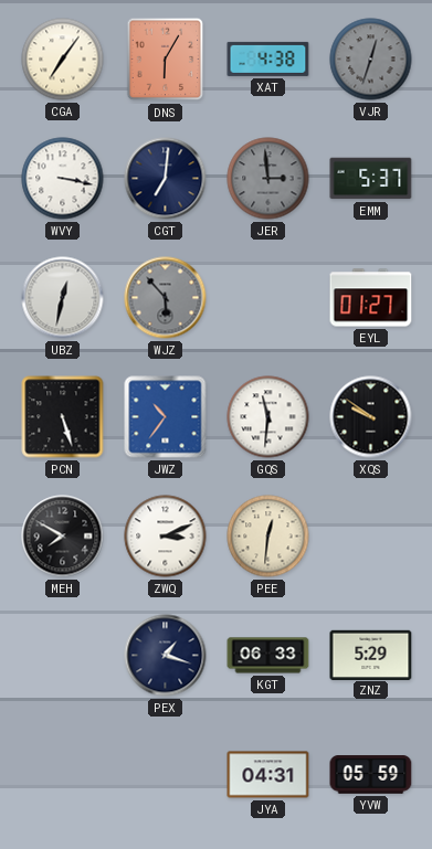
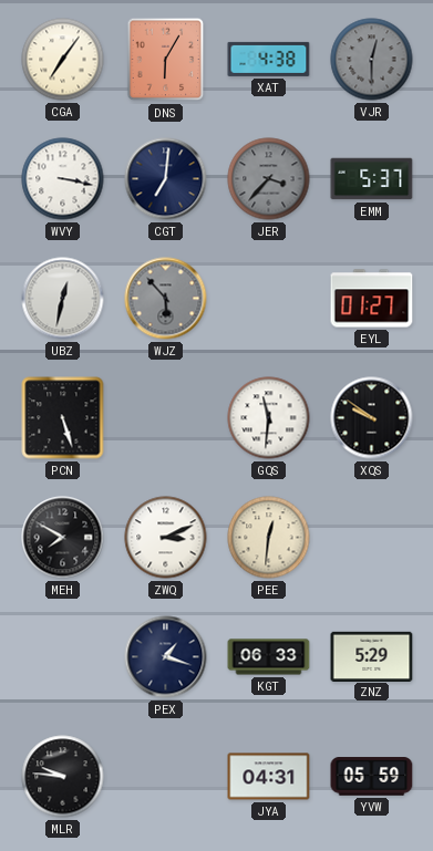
VJR: 12:33 -> 12:30 (372, 60)
JER: 2:59 -> 3:37 (269, 179)
JWZ: 10:36 -> none (166, 417)
MLR: none -> 9:46 (63, 777)
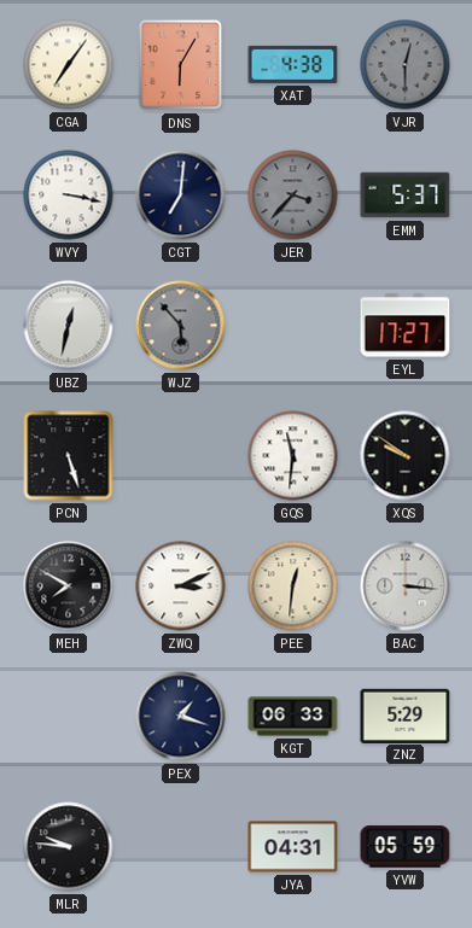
EYL: 01:27 -> 17:27 (406, 326)
BAC: none -> 3:16 (406, 586)
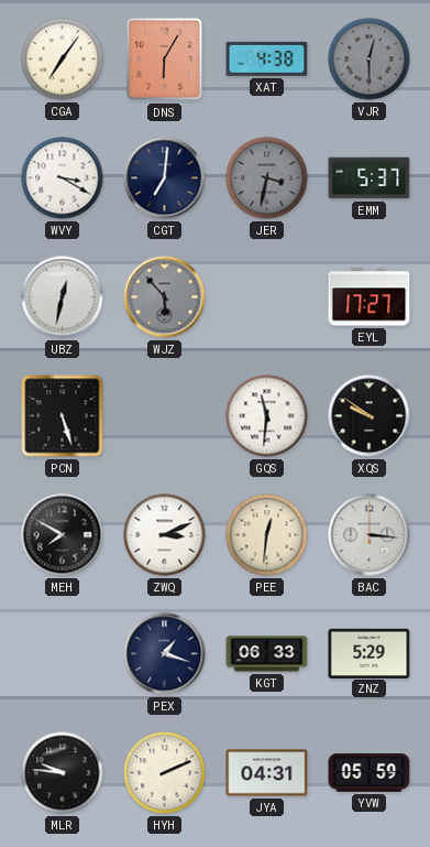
WVY: 3:17 -> 3:20 (63, 178)
JER: 3:37 -> 3:32 (267, 178)
HYH: none -> 2:11 (165, 773)
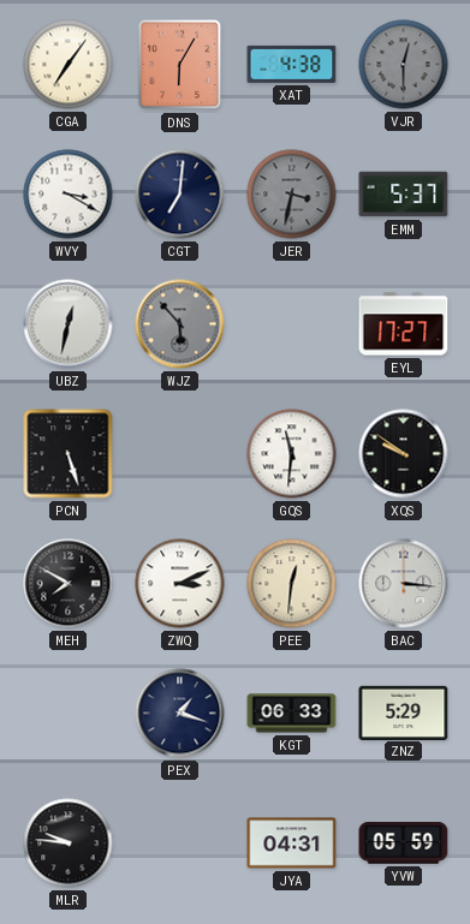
HYH: 2:11 -> none (165, 773)
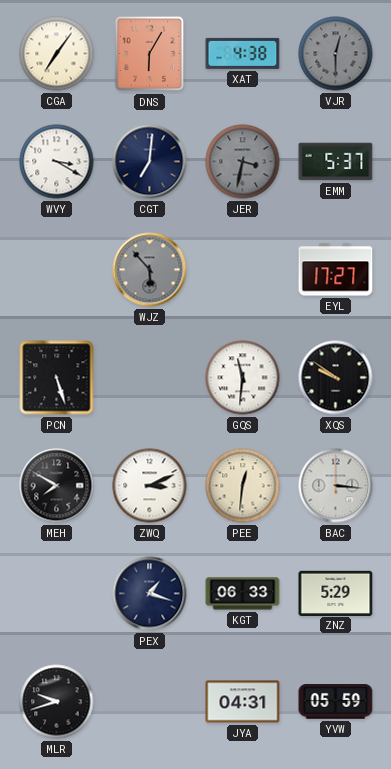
UBZ: 12:32 -> none (69, 324)
MLR: 9:46 -> 9:42 (57, 702)
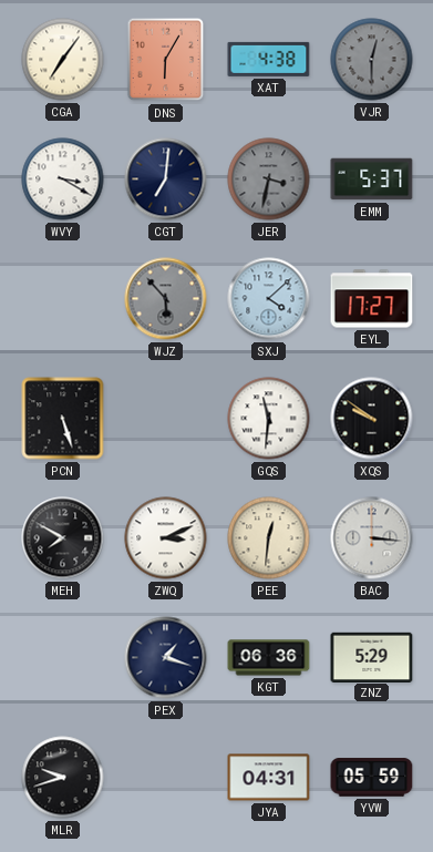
SXJ: none -> 4:08 (269, 299)
KGT: 06:33 -> 06:36 (269, 658)
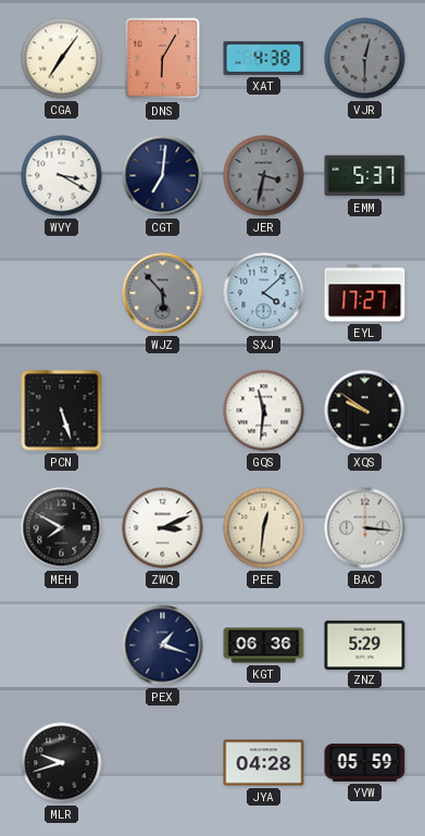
JYA: 04:31 -> 04:28 (264, 763)
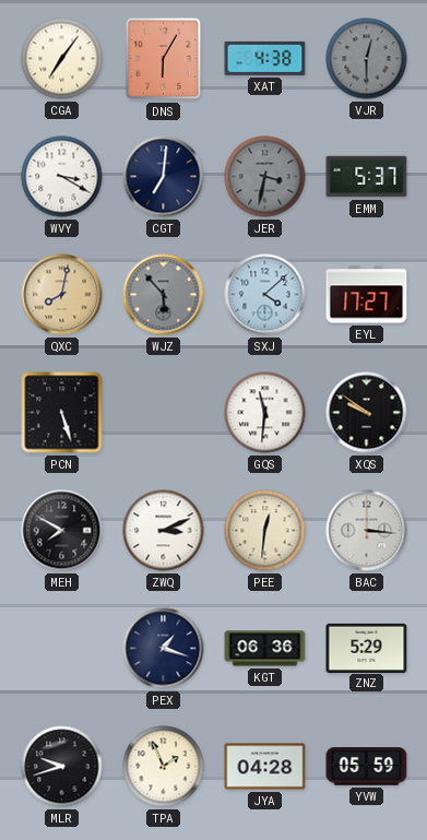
QXC: none -> 8:02 (62, 295)
TPA: none -> 1:56 (164, 767)
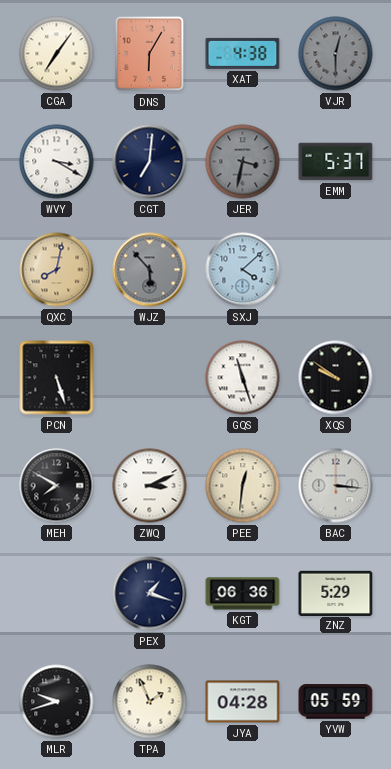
EYL: 17:27 -> none (367, 295)
GQS: 11:31 -> 11:27 (243, 378)
